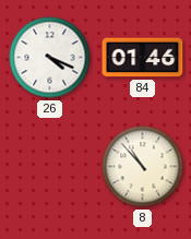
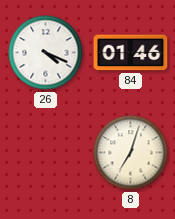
8: 10:53 -> 7:03 (131, 153)
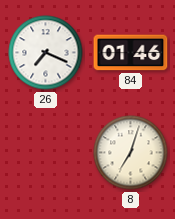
26: 4:19 -> 7:19 (46, 53)
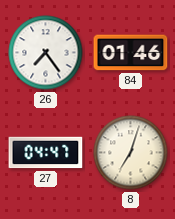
26: 7:19 -> 7:24 (46, 53)
27: none -> 04:47 (46, 153)
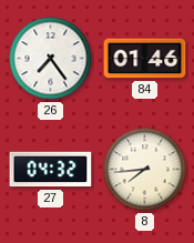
27: 04:47 -> 04:32 (51, 170)
8: 7:03 -> 7:44 (145, 170)
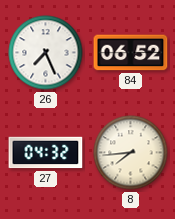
26: 7:24 -> 7:26 (46, 53)
84: 01:46 -> 06:52 (131, 53)
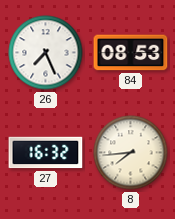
84: 06:52 -> 08:53 (131, 53)
27: 04:32 -> 16:32 (46, 153)
